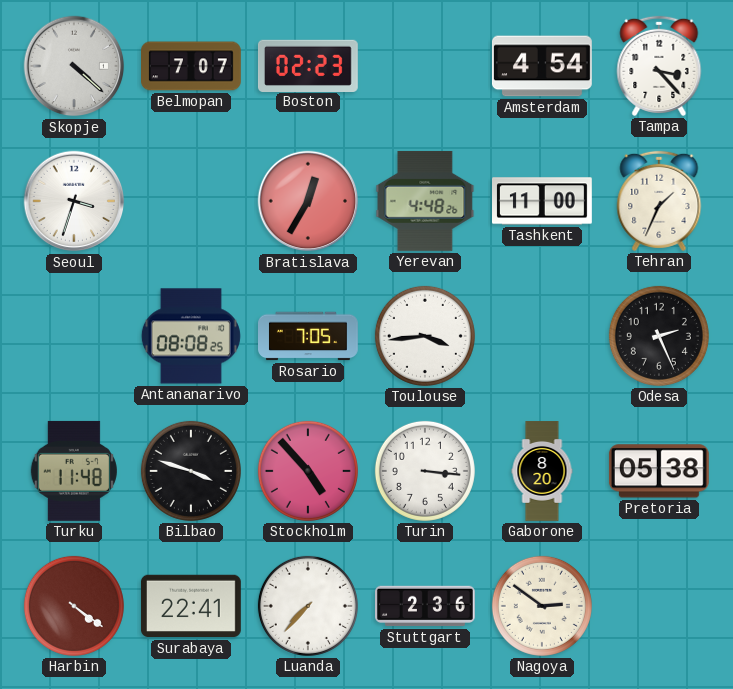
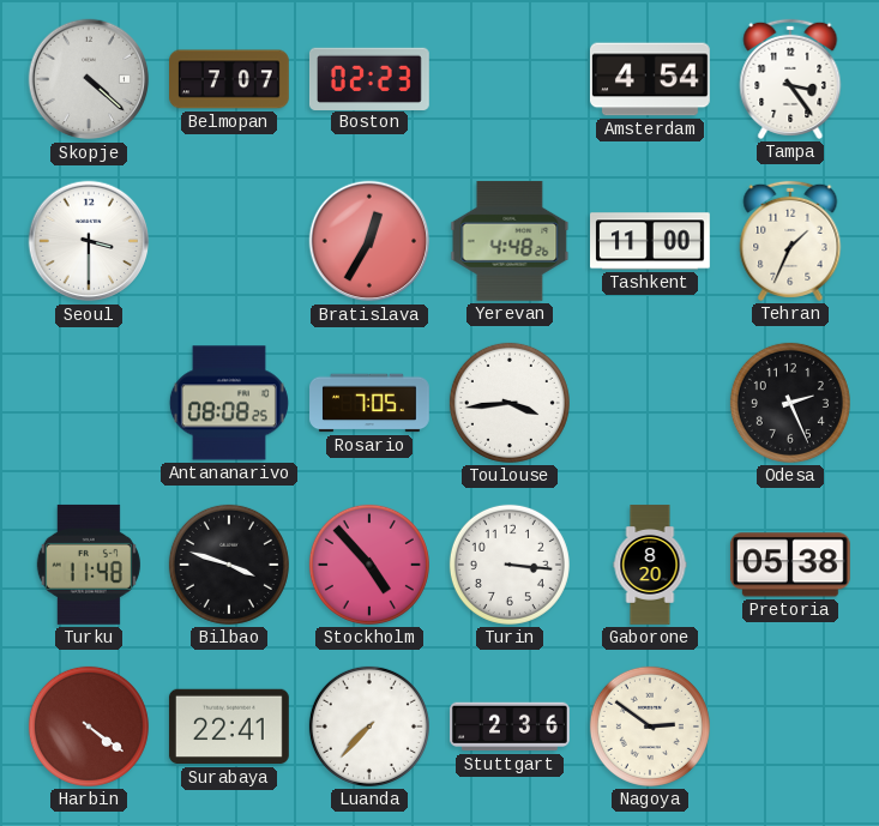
Tampa: 3:23 -> 3:24 (790, 79)
Seoul: 3:33 -> 3:30 (89, 241)
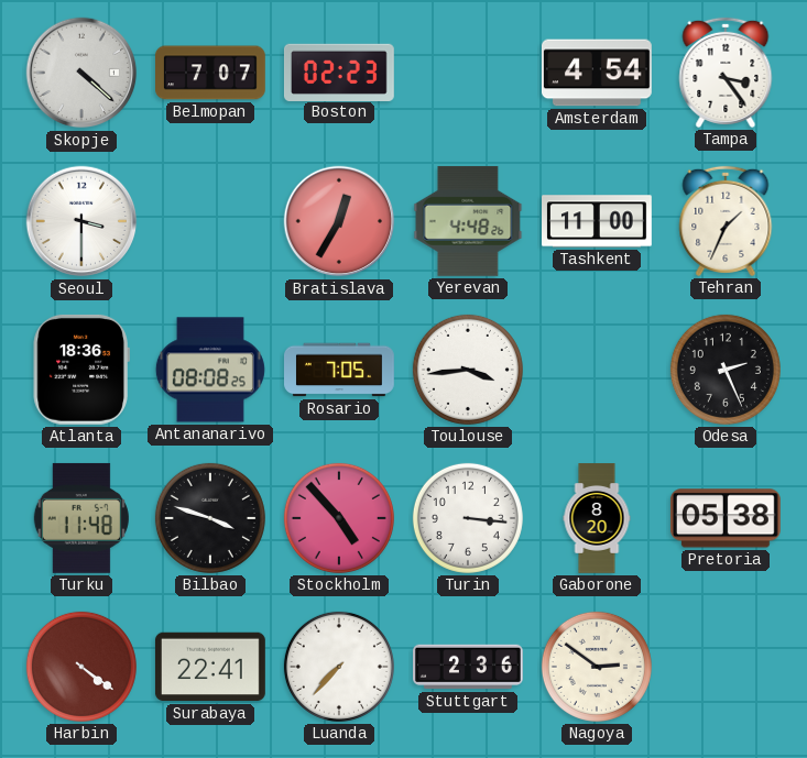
Atlanta: none -> 18:36 (81, 370)
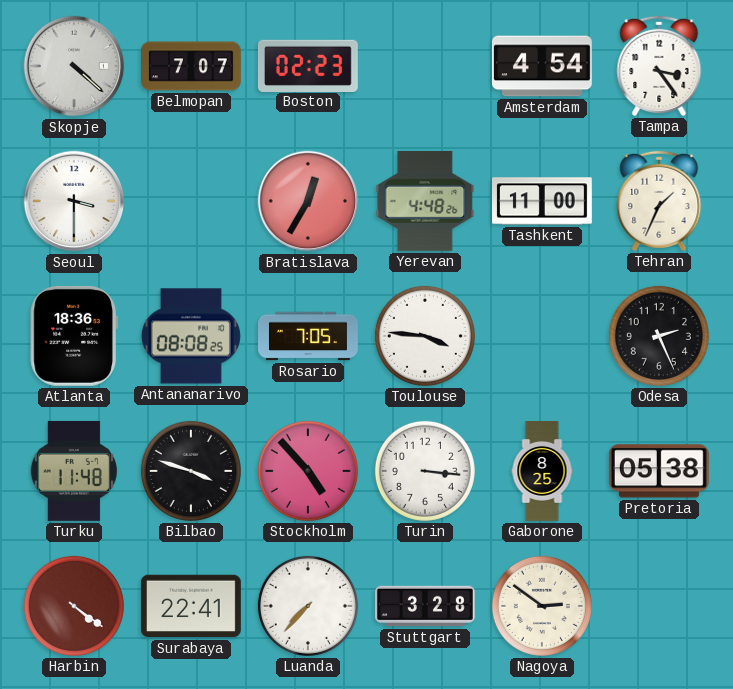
Toulouse: 3:44 -> 3:46 (425, 336)
Gaborone: 8:20 -> 8:25 (542, 471)
Stuttgart: 2:36 -> 3:28 (426, 606)
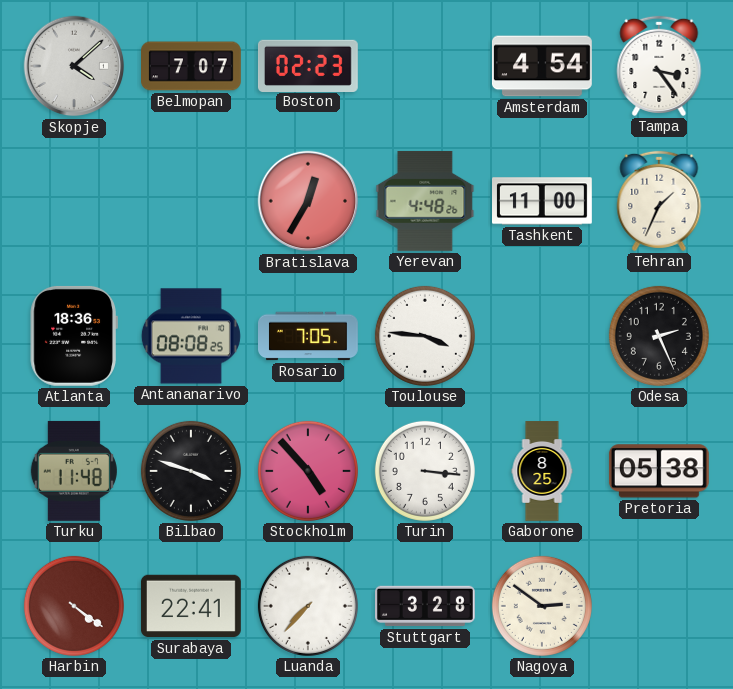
Skopje: 4:22 -> 4:08 (74, 66)
Seoul: 3:30 -> none (74, 201)
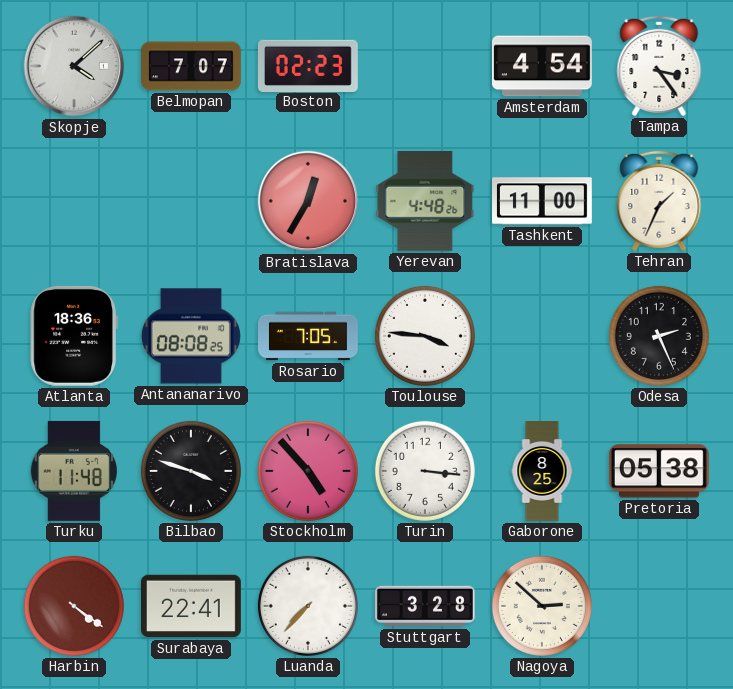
Nagoya: 2:51 -> 2:52 (542, 606)
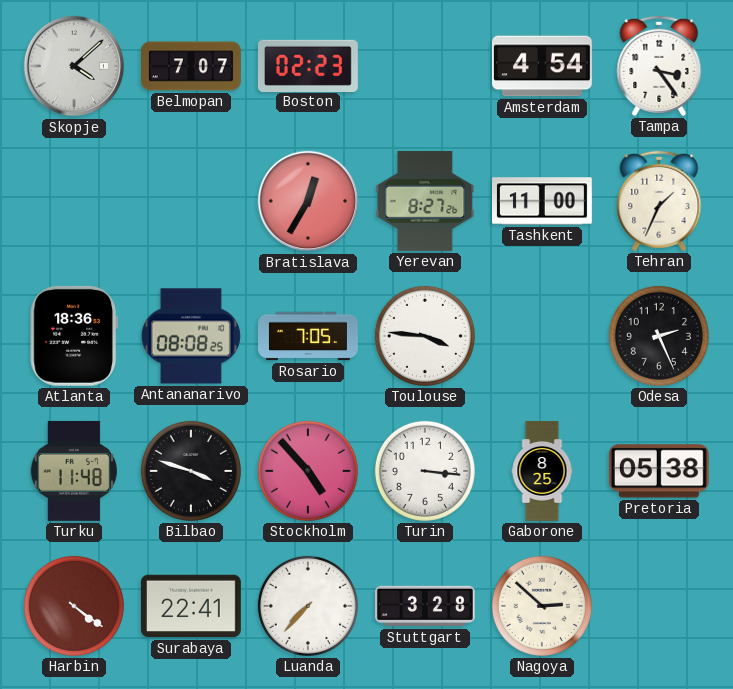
Yerevan: 4:48 -> 8:27 (425, 201)
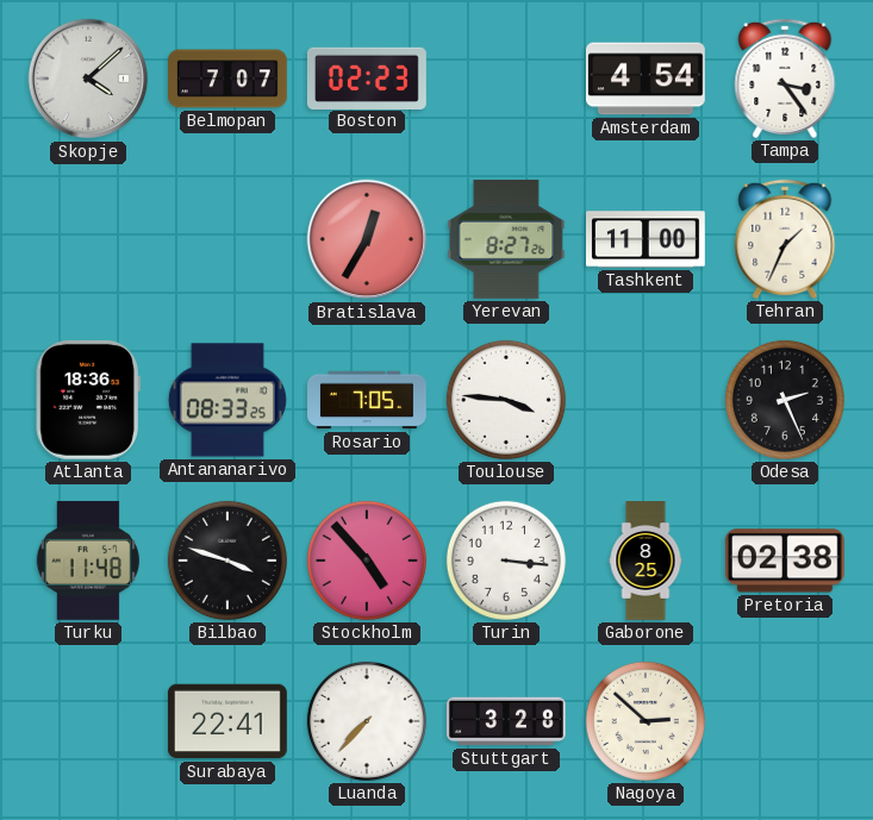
Antananarivo: 08:08 -> 08:33 (227, 400)
Pretoria: 05:38 -> 02:38 (785, 561)
Harbin: 4:21 -> none (74, 606)
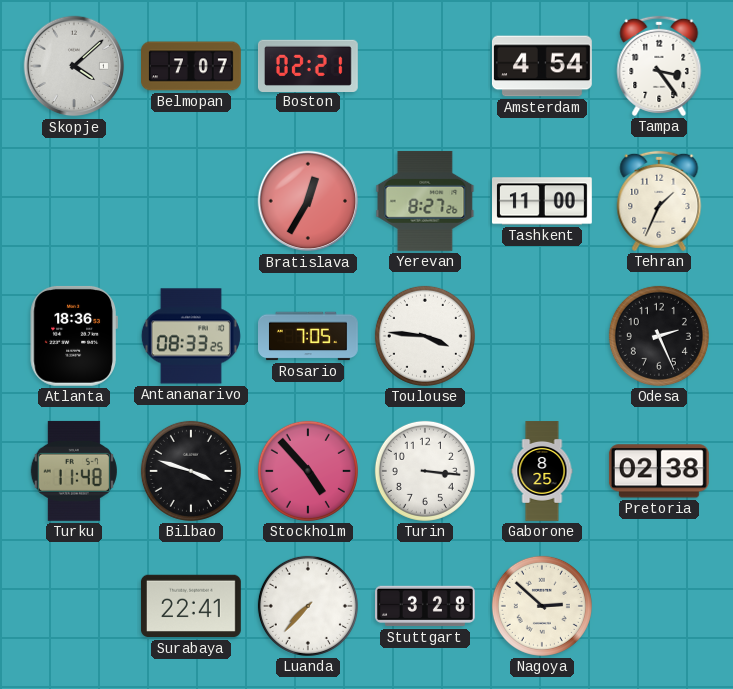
Boston: 02:23 -> 02:21 (308, 65)
